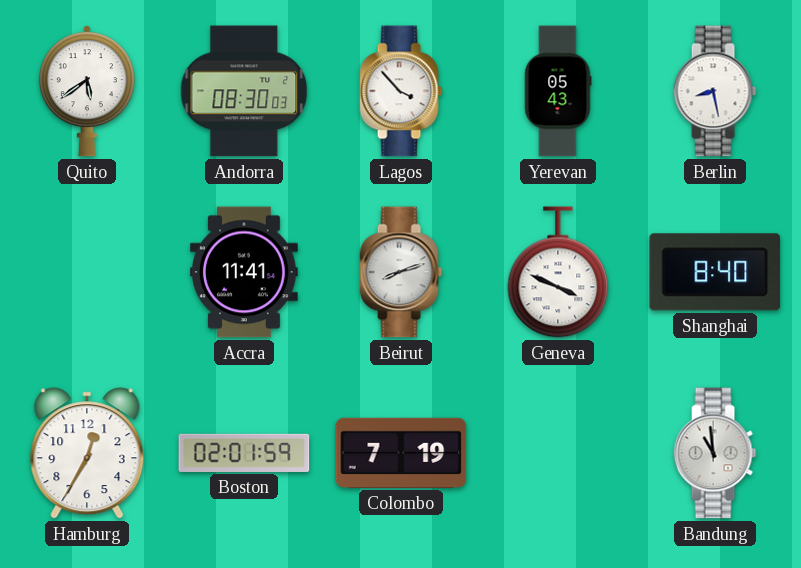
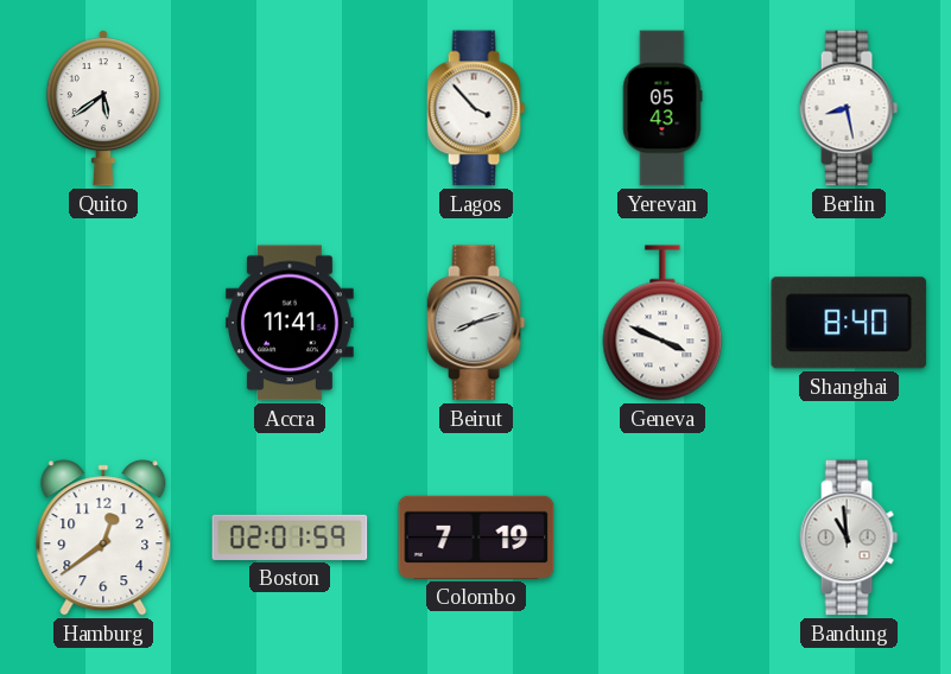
Andorra: 08:30 -> none (244, 91)
Hamburg: 12:35 -> 12:39 (103, 538)
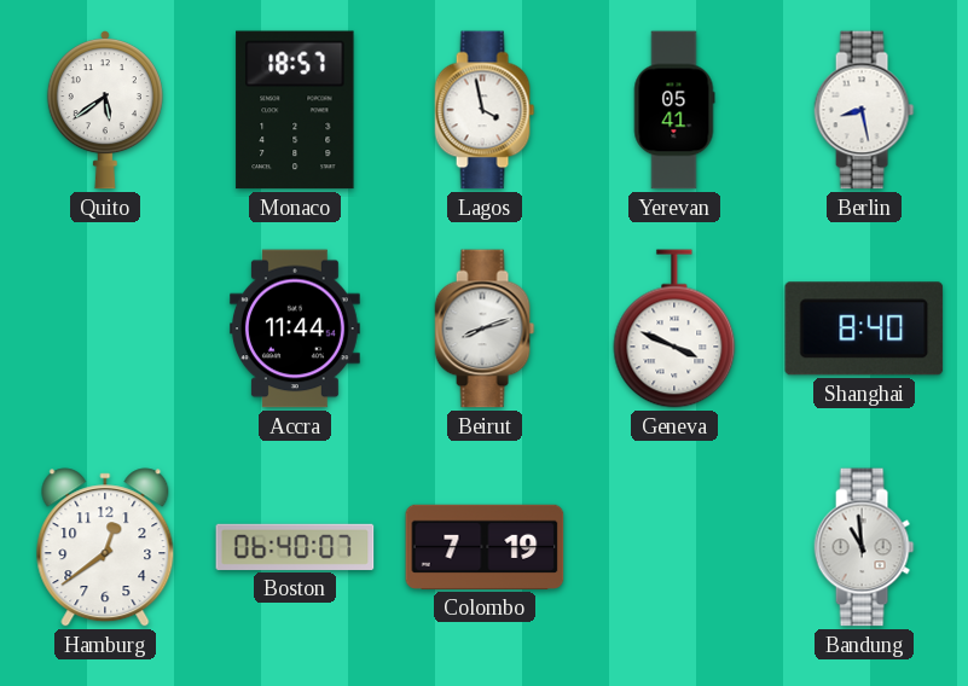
Monaco: none -> 18:57 (295, 110)
Lagos: 3:53 -> 3:58 (485, 110)
Yerevan: 05:43 -> 05:41 (674, 110)
Accra: 11:41 -> 11:44 (295, 329)
Boston: 02:01 -> 06:40 (295, 547)
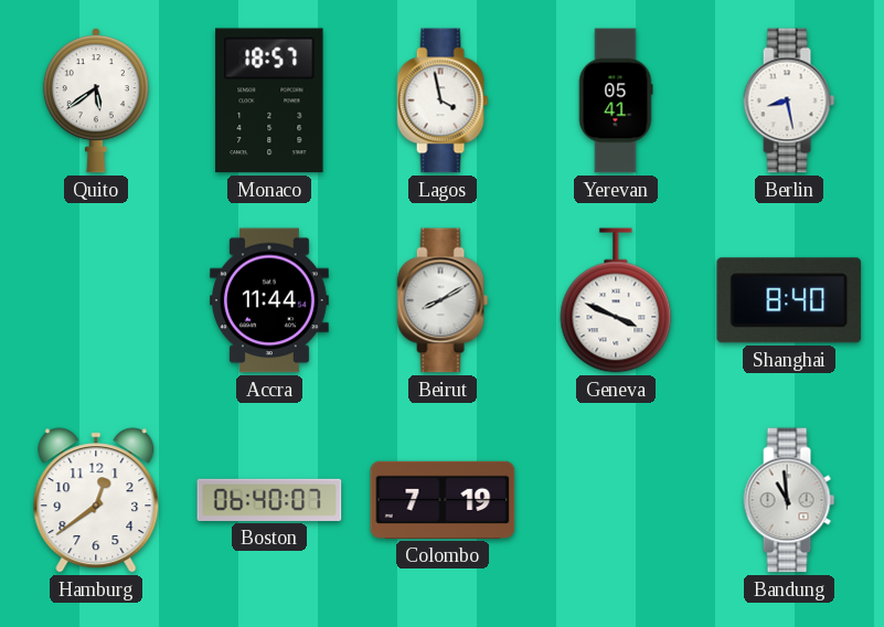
Beirut: 8:12 -> 8:10 (443, 300)
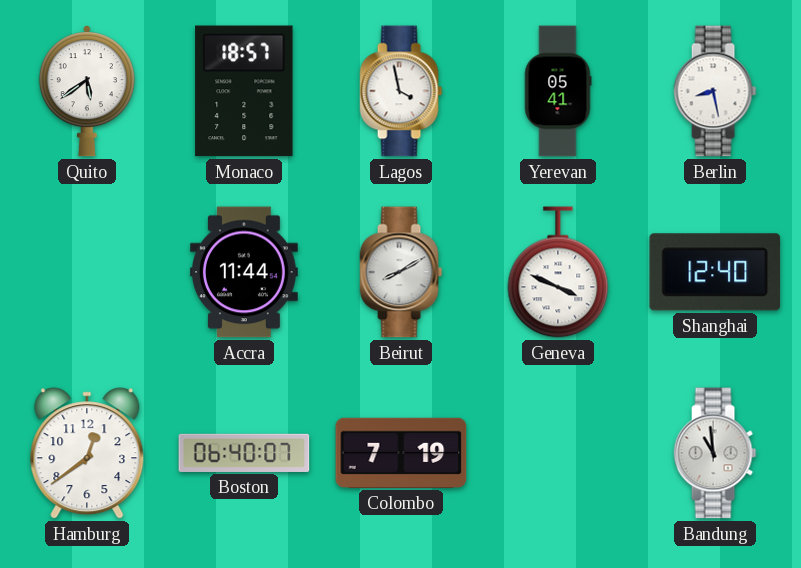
Shanghai: 8:40 -> 12:40 (715, 272)
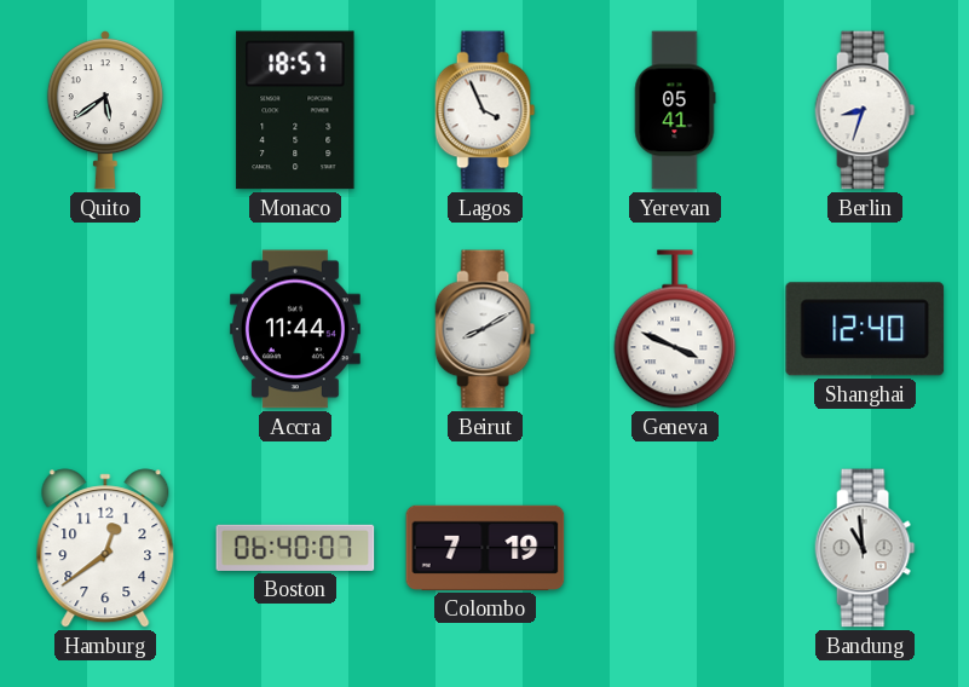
Lagos: 3:58 -> 3:56 (485, 110)
Berlin: 8:28 -> 8:33 (865, 110)
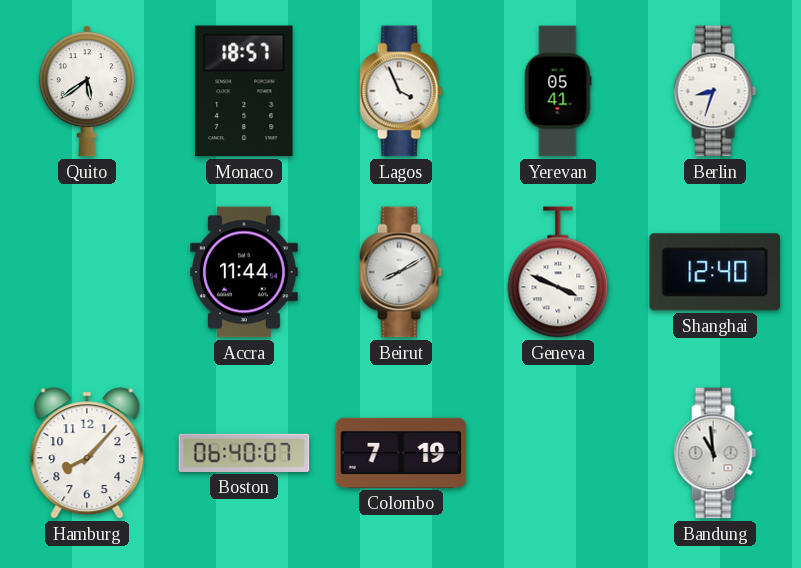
Hamburg: 12:39 -> 8:07 (87, 453)
